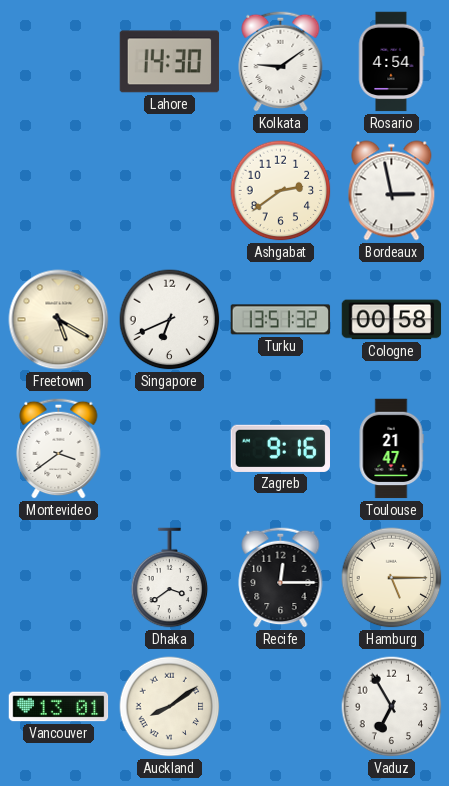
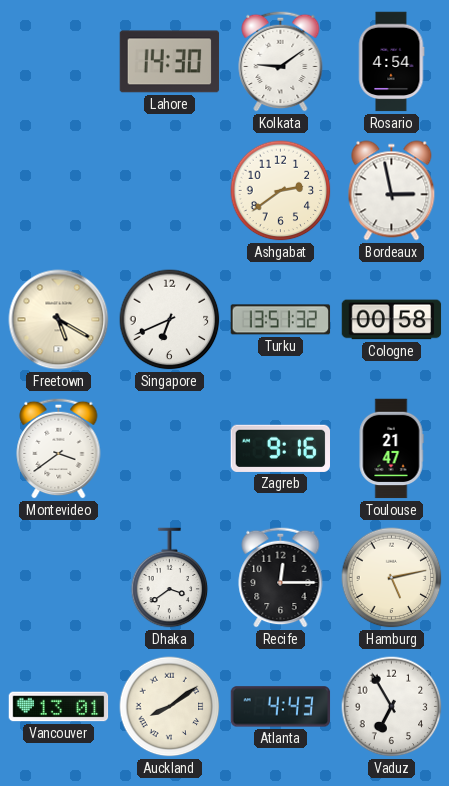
Hamburg: 5:15 -> 5:13 (392, 578)
Atlanta: none -> 4:43 (281, 707)
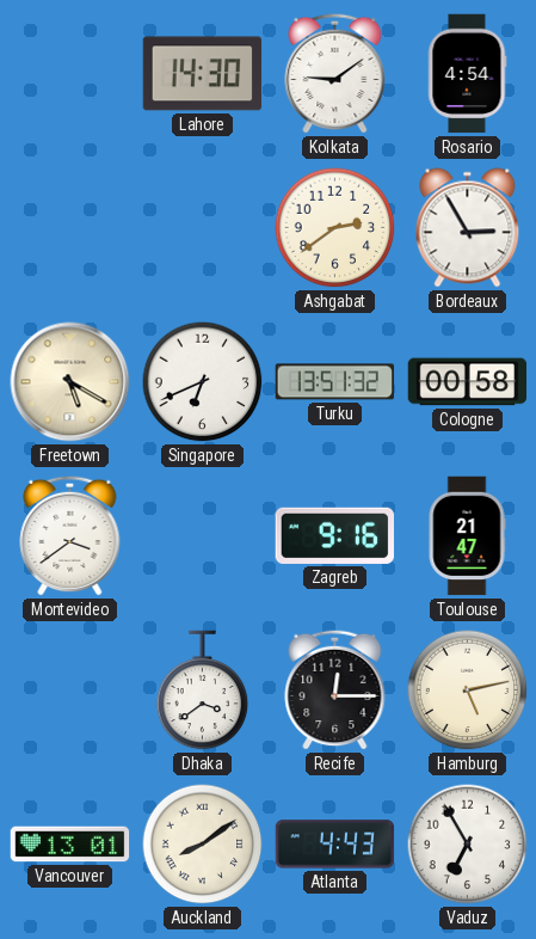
Bordeaux: 2:58 -> 2:55 (468, 228)
